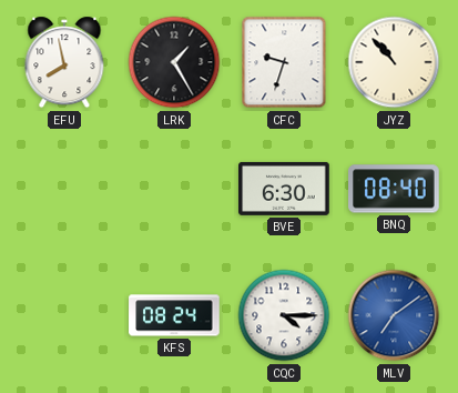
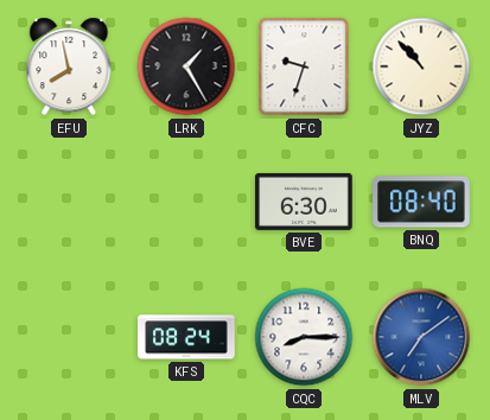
CQC: 4:15 -> 8:15 (304, 337)
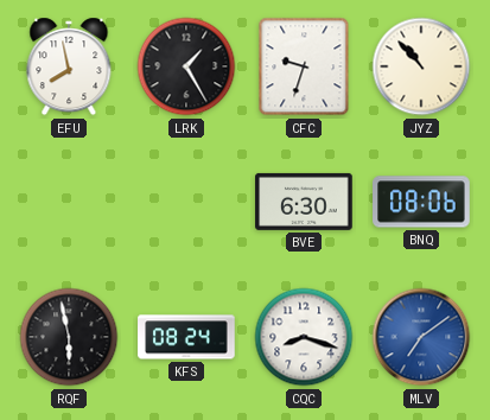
BNQ: 08:40 -> 08:06 (421, 202)
RQF: none -> 5:58 (69, 337)
CQC: 8:15 -> 8:18 (304, 337)
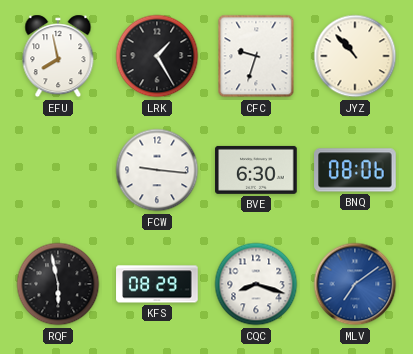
FCW: none -> 9:16 (157, 170)
KFS: 08:24 -> 08:29 (157, 284)
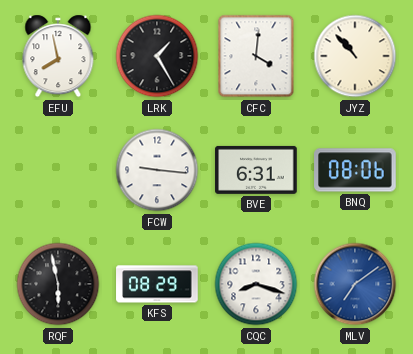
CFC: 9:33 -> 4:01 (256, 56)
BVE: 6:30 -> 6:31 (256, 170)
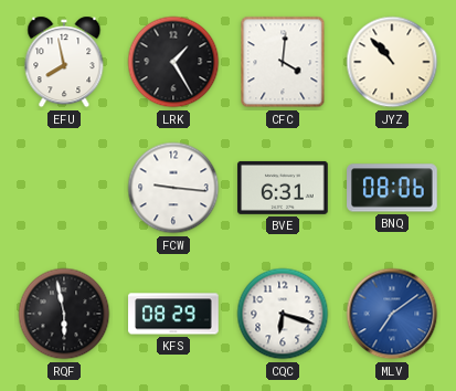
CQC: 8:18 -> 6:18 (283, 314)
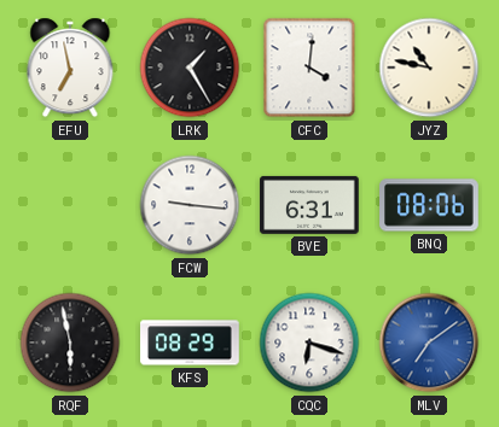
EFU: 7:58 -> 6:58 (70, 68)
JYZ: 10:53 -> 10:47 (429, 68)
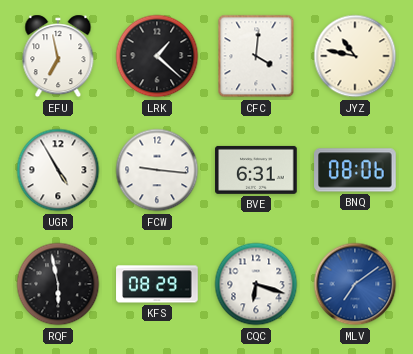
LRK: 1:25 -> 1:22 (157, 56)
UGR: none -> 4:55 (58, 170)
